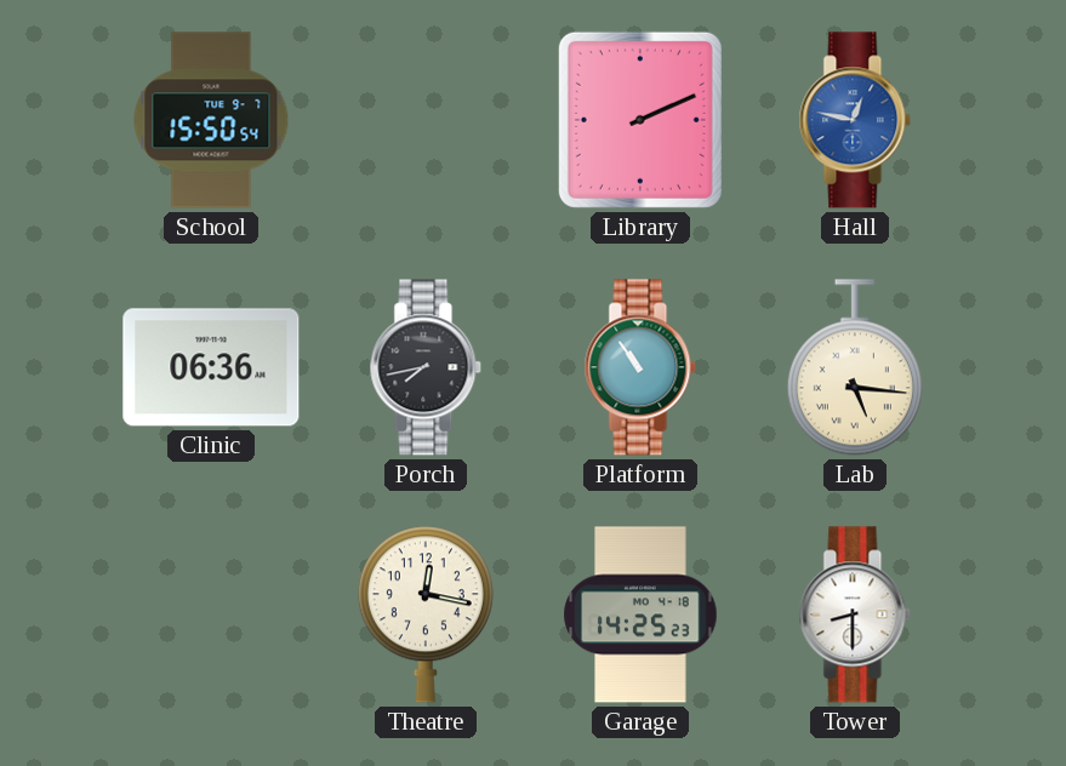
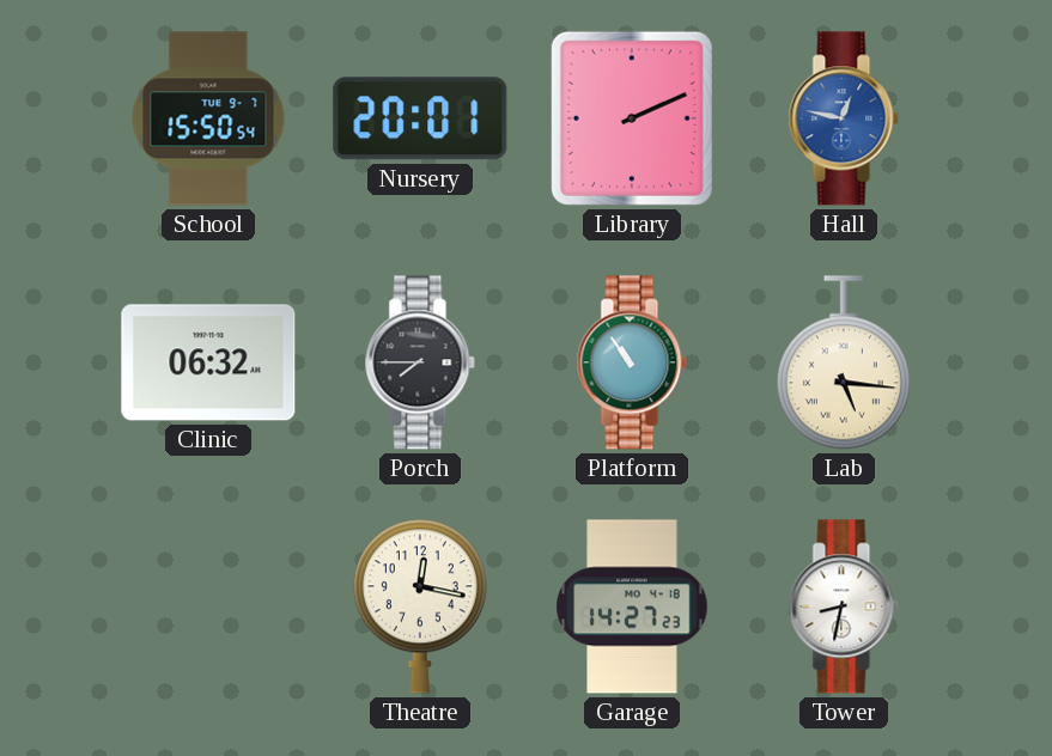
Nursery: none -> 20:01 (420, 118)
Clinic: 06:36 -> 06:32 (208, 362)
Porch: 7:43 -> 7:45 (420, 362)
Garage: 14:25 -> 14:27 (632, 606)
Tower: 8:30 -> 8:32 (844, 606)
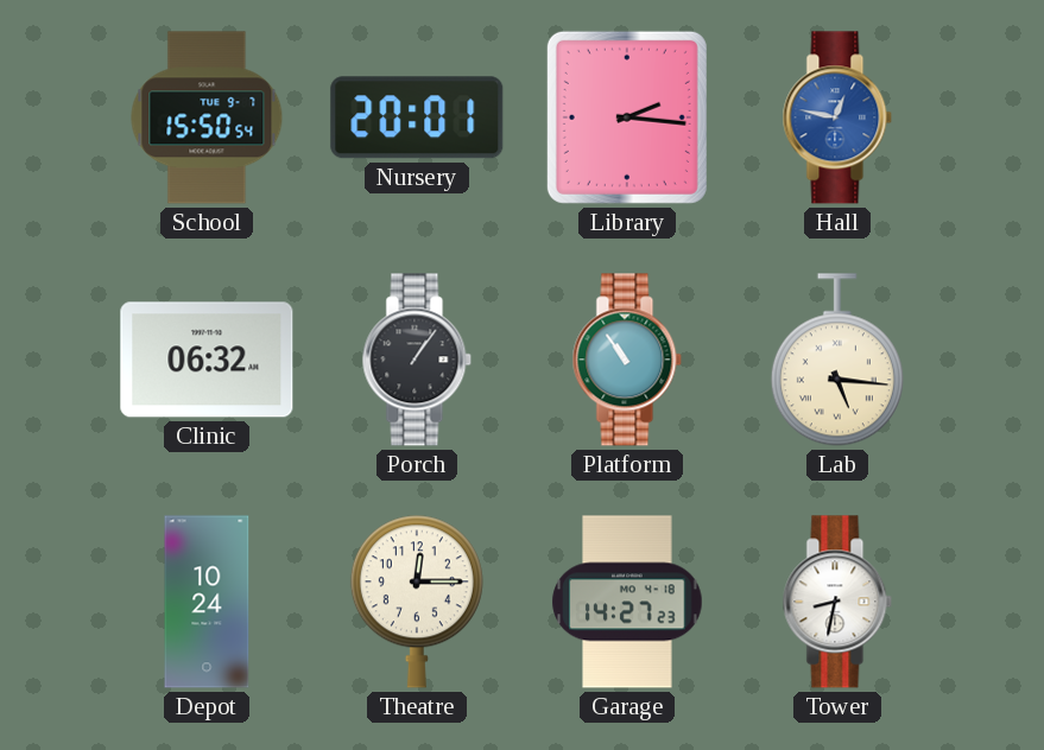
Library: 2:11 -> 2:16 (627, 117)
Porch: 7:45 -> 1:06 (417, 360)
Depot: none -> 10:24 (207, 602)
Theatre: 12:17 -> 12:15 (417, 602)
